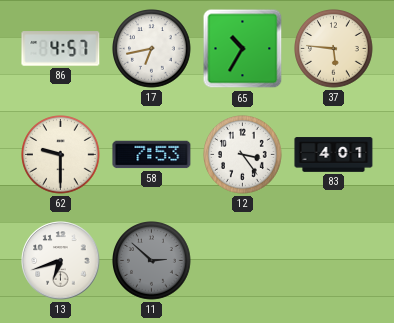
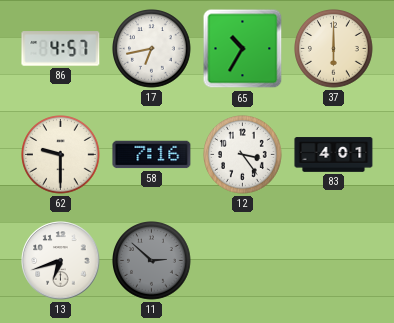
37: 5:46 -> 6:00 (334, 49)
58: 7:53 -> 7:16 (152, 155)
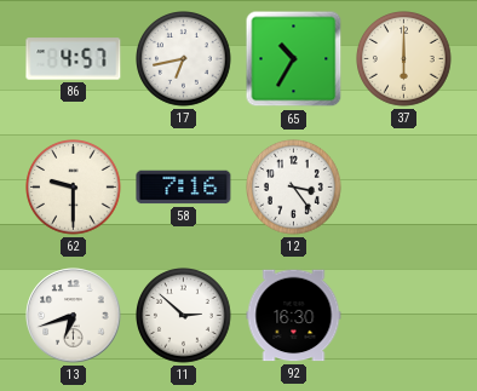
83: 4:01 -> none (334, 155)
11 dial: grey -> white (184, 316)
92: none -> 16:30 (294, 316)
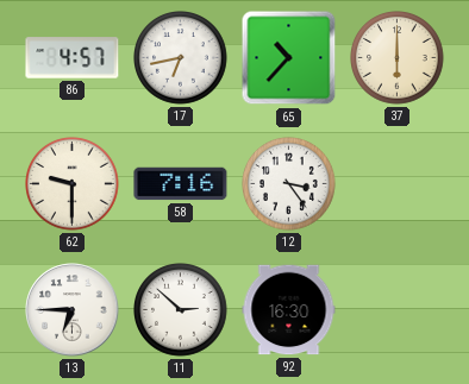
65: 10:35 -> 10:37 (289, 58)
13: 6:42 -> 6:45 (73, 310)
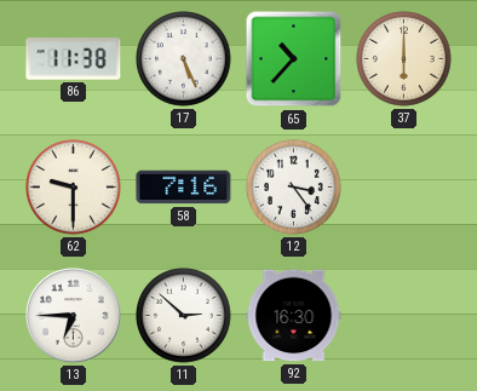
86: 4:57 -> 11:38 (74, 59)
17: 6:43 -> 5:26 (184, 59)
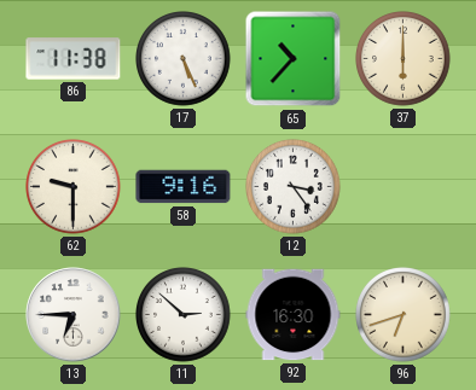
58: 7:16 -> 9:16 (184, 187)
96: none -> 6:42 (404, 315)
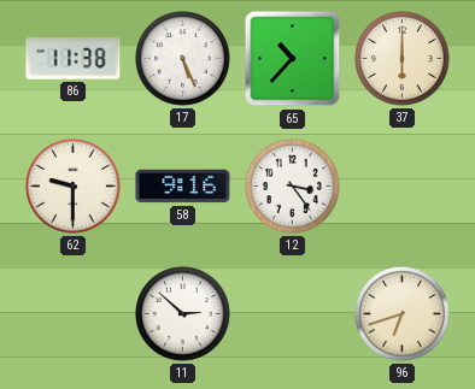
13: 6:45 -> none (74, 315)
92: 16:30 -> none (294, 315)
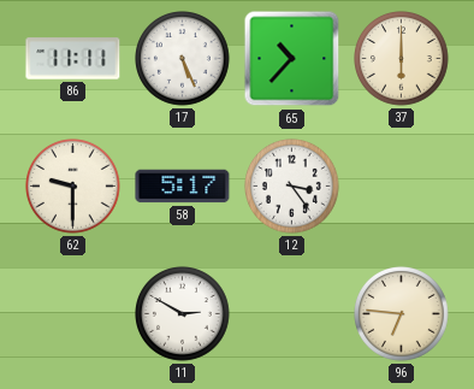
86: 11:38 -> 11:11 (73, 59)
58: 9:16 -> 5:17 (183, 187)
11: 2:52 -> 2:50 (183, 314)
96: 6:42 -> 6:46 (402, 314)
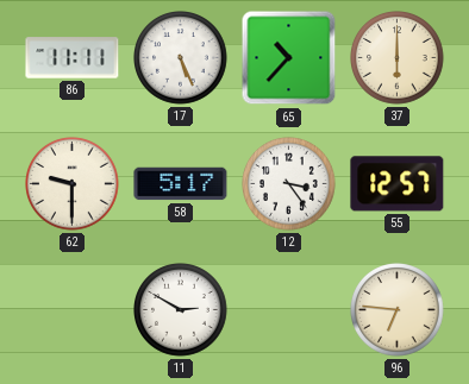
55: none -> 12:57 (398, 184)
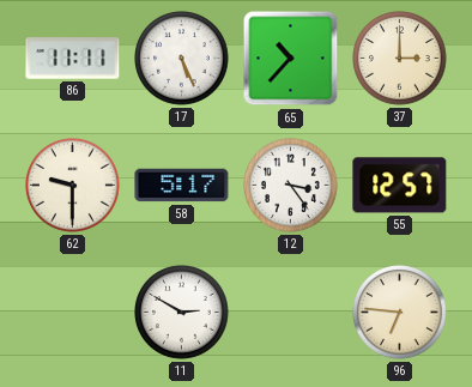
37: 6:00 -> 3:00 (400, 59)
